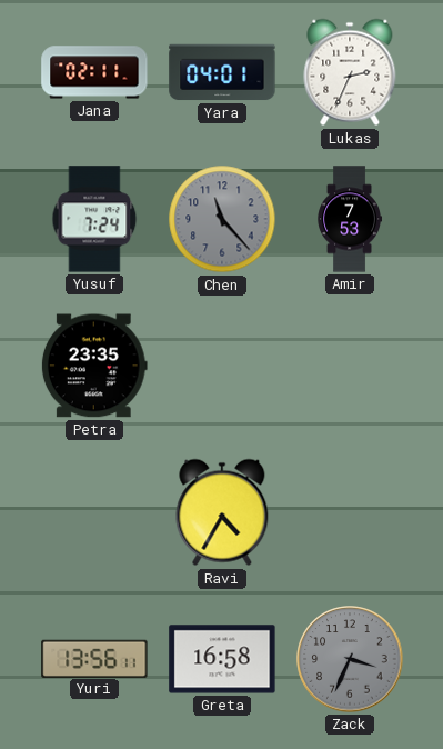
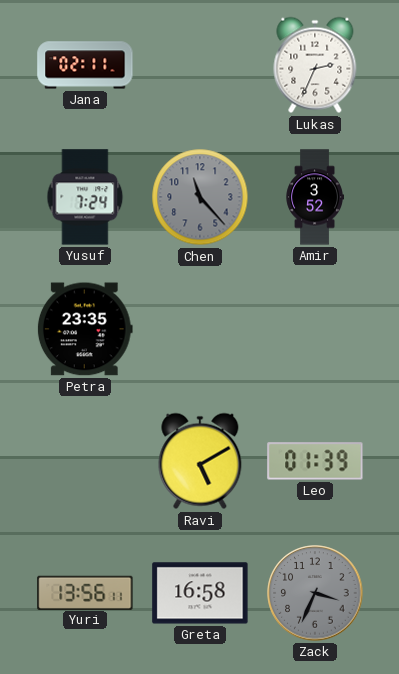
Yara: 04:01 -> none (222, 72)
Amir: 7:53 -> 3:52 (314, 197)
Ravi: 4:35 -> 5:10 (200, 461)
Leo: none -> 01:39 (315, 461)
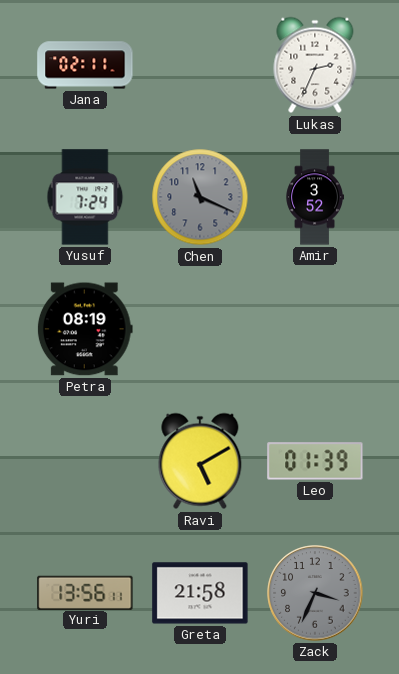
Chen: 11:23 -> 11:19 (200, 197)
Petra: 23:35 -> 08:19 (85, 329)
Greta: 16:58 -> 21:58 (200, 593)
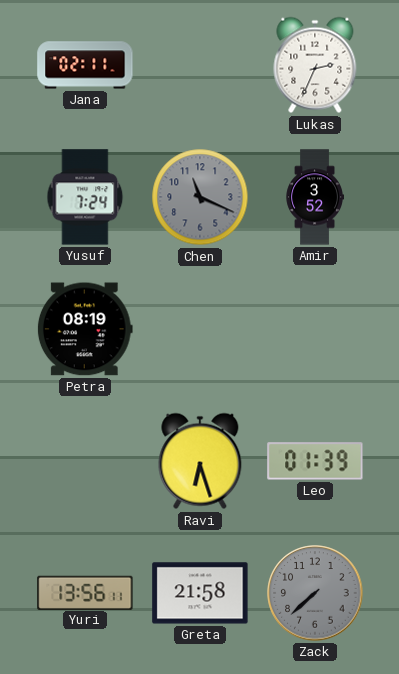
Ravi: 5:10 -> 6:27 (200, 461)
Zack: 3:34 -> 7:38 (315, 593)
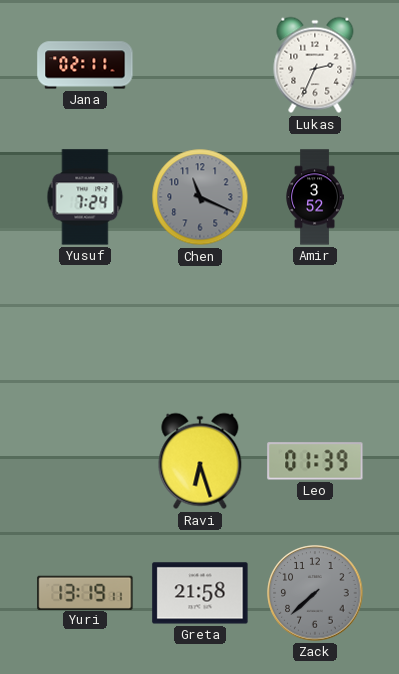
Petra: 08:19 -> none (85, 329)
Yuri: 13:56 -> 13:19 (85, 592)
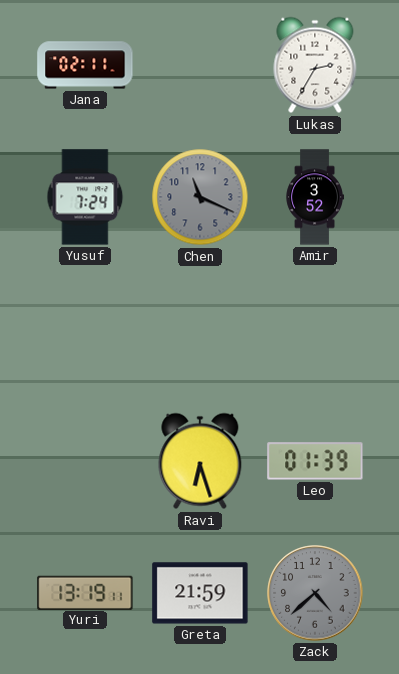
Lukas: 2:34 -> 2:35 (315, 65)
Greta: 21:58 -> 21:59 (200, 593)
Zack: 7:38 -> 4:38 (315, 593)
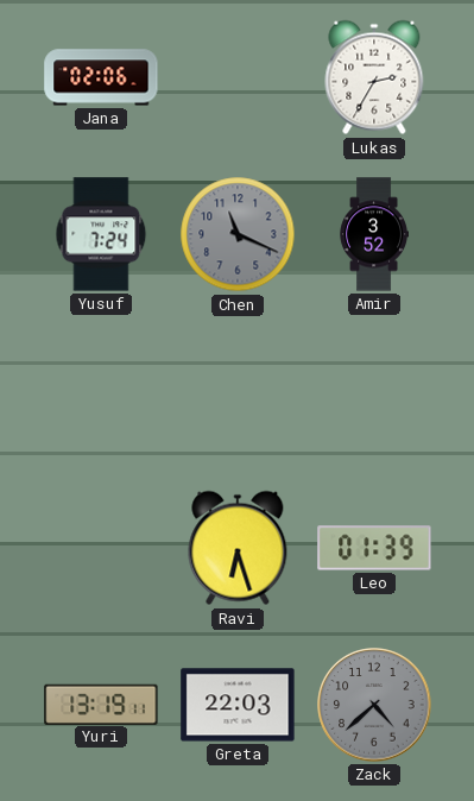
Jana: 02:11 -> 02:06 (101, 77)
Greta: 21:59 -> 22:03 (238, 705)
